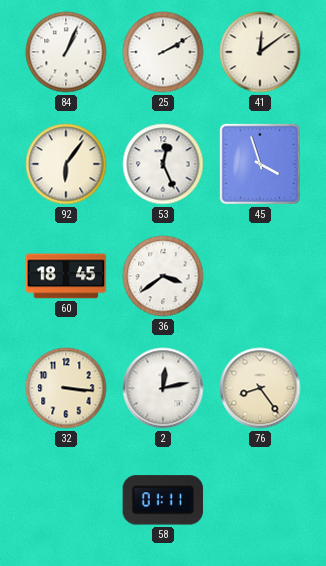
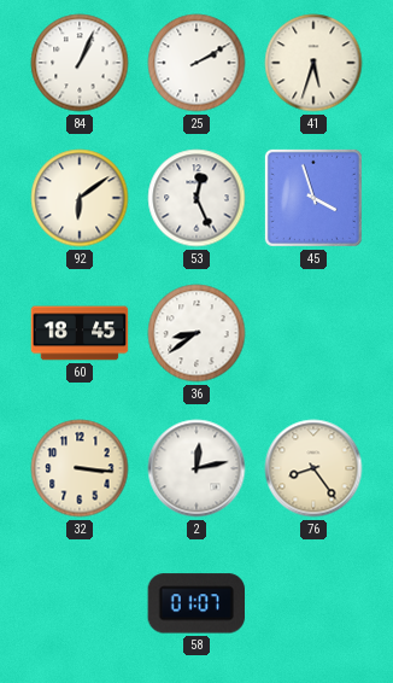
41: 12:09 -> 5:33 (313, 63)
92: 6:06 -> 6:09 (80, 198)
36: 3:39 -> 8:39 (196, 333)
58: 01:11 -> 01:07 (196, 603)
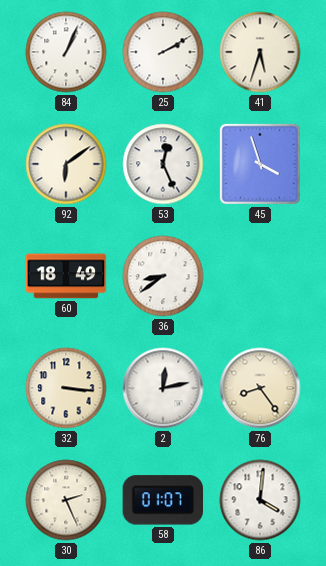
60: 18:45 -> 18:49 (66, 276)
30: none -> 2:26 (66, 500)
86: none -> 4:01 (260, 500)
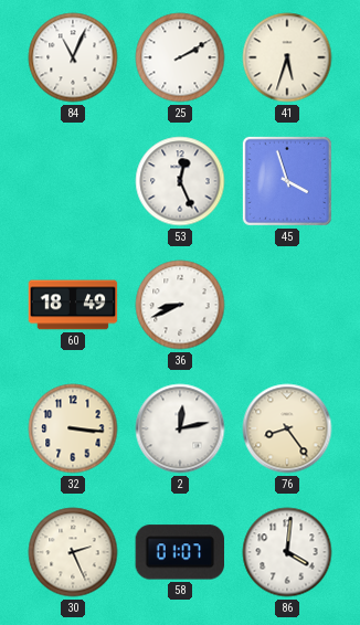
84: 1:04 -> 11:04 (73, 57)
92: 6:09 -> none (66, 164)
36: 8:39 -> 8:41 (180, 305)
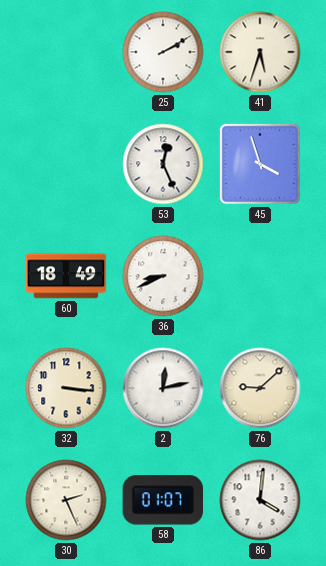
84: 11:04 -> none (73, 57)
76: 8:24 -> 9:08 (260, 388)
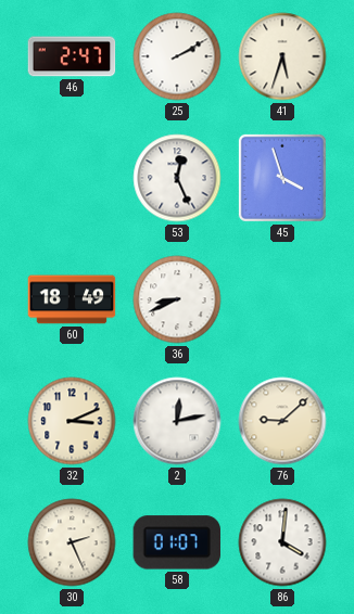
46: none -> 2:47 (72, 56)
32: 3:16 -> 3:11 (72, 421)
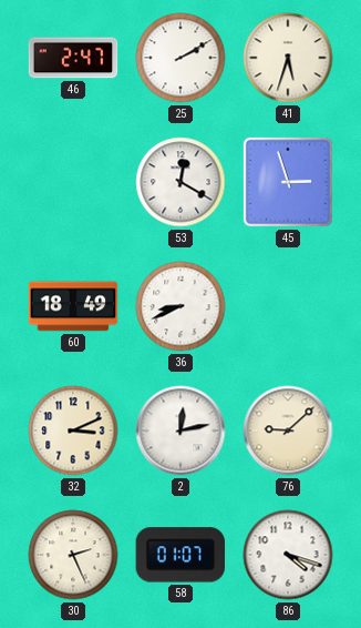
53: 12:26 -> 12:20 (180, 182)
45: 3:57 -> 2:57 (288, 182)
86: 4:01 -> 4:18 (288, 555)
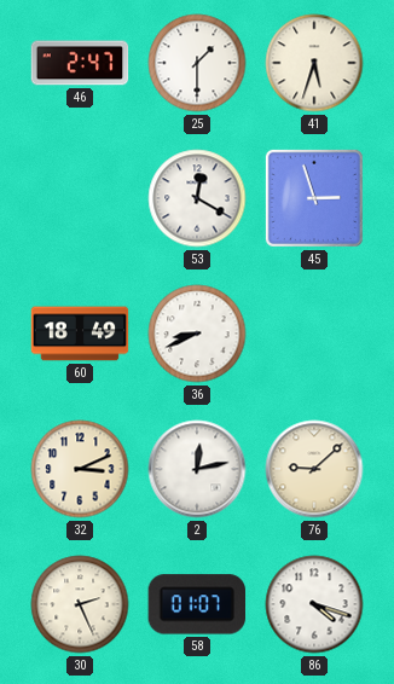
25: 2:10 -> 1:30 (197, 63)
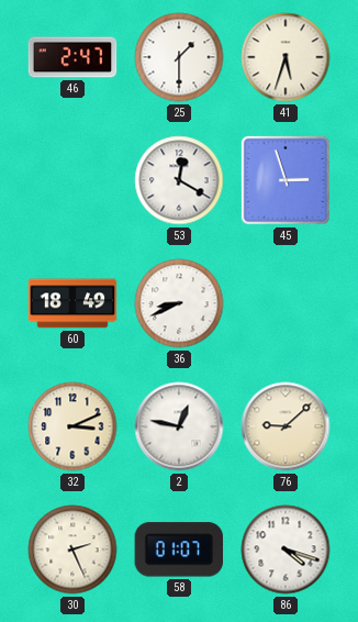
2: 12:13 -> 12:47 (179, 426)
